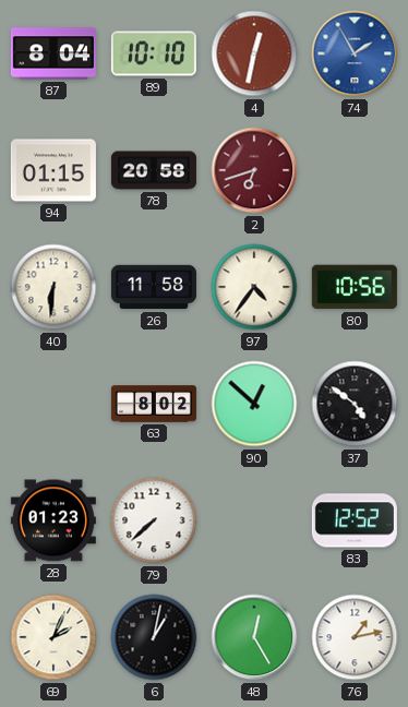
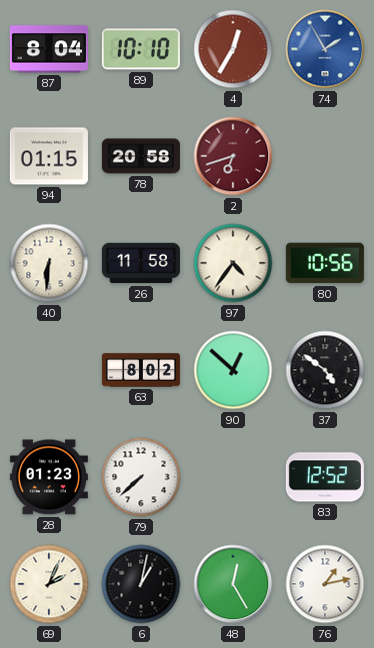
4: 12:32 -> 12:35 (233, 49)
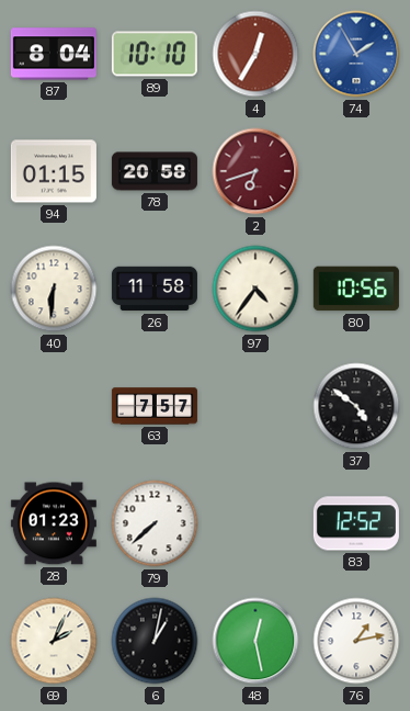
63: 8:02 -> 7:57 (155, 406)
90: 12:52 -> none (233, 370)
48: 12:25 -> 12:28 (255, 641)
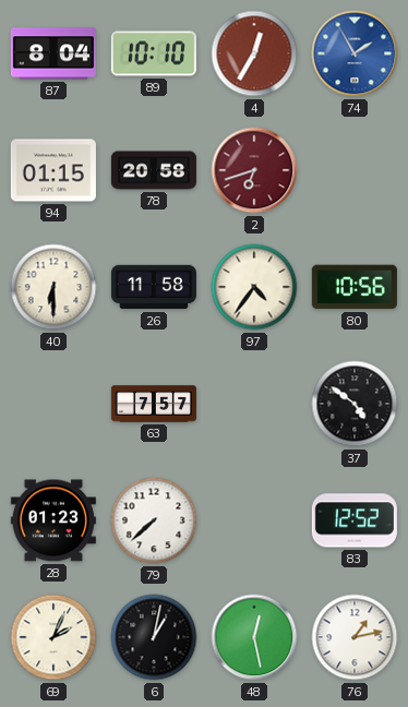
40: 6:31 -> 6:30 (53, 287)
